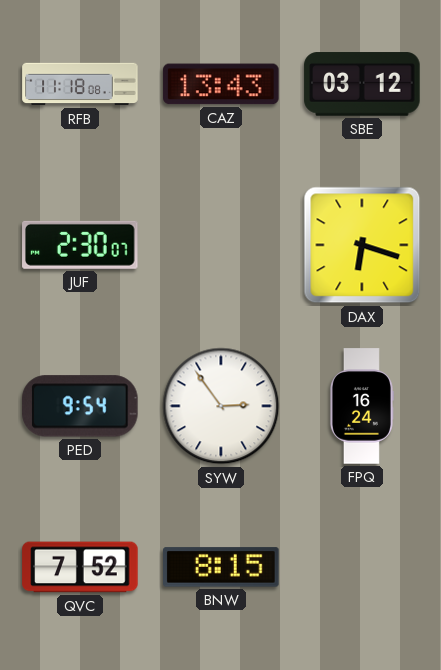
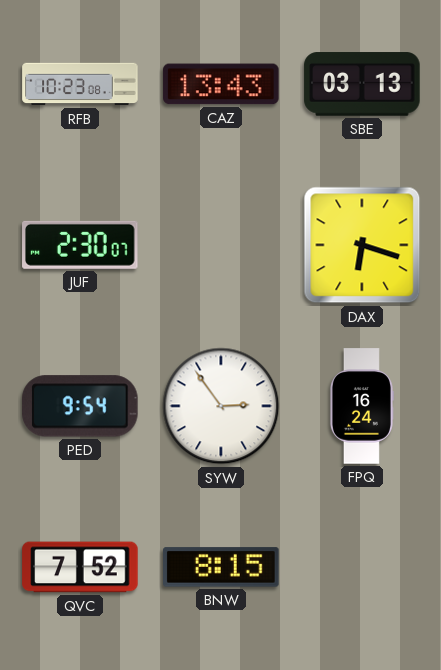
RFB: 11:18 -> 10:23 (80, 84)
SBE: 03:12 -> 03:13 (362, 84)
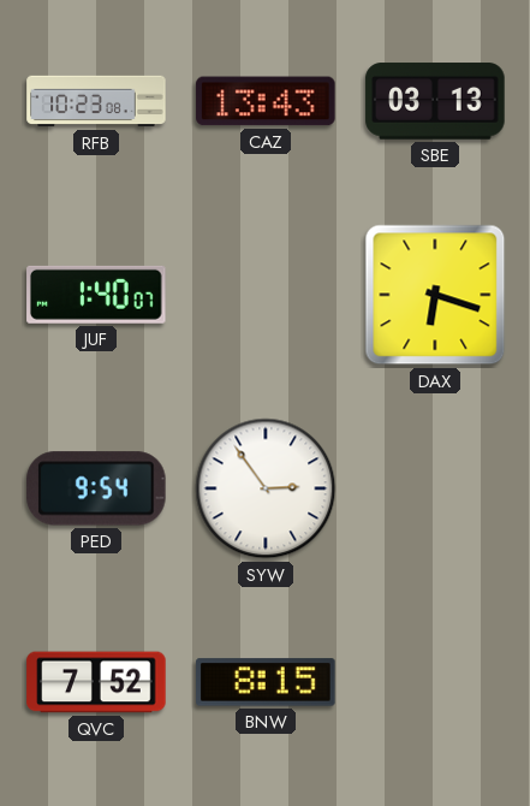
JUF: 2:30 -> 1:40 (96, 295)
FPQ: 16:24 -> none (361, 406)
